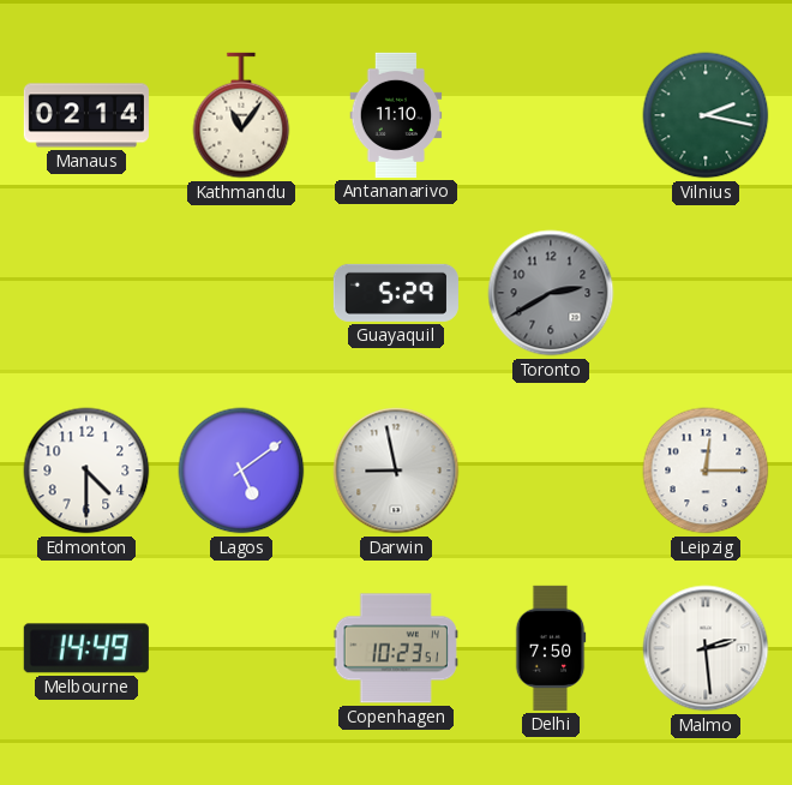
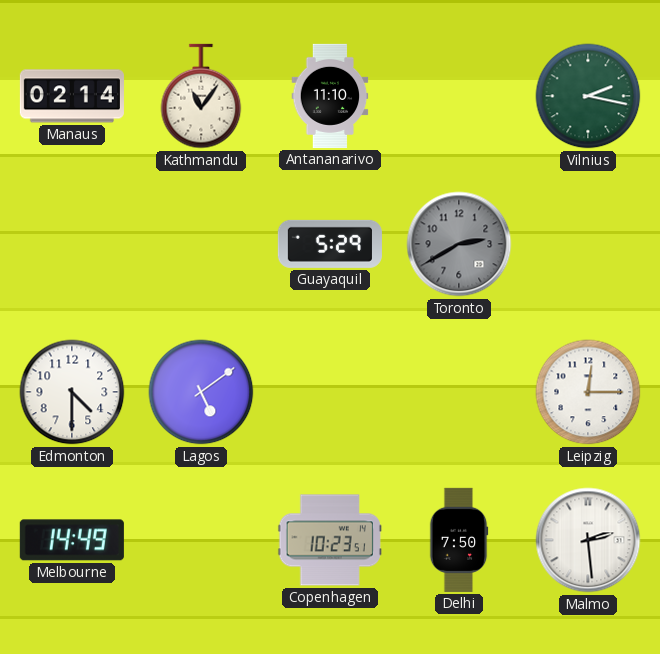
Darwin: 8:58 -> none (396, 471)
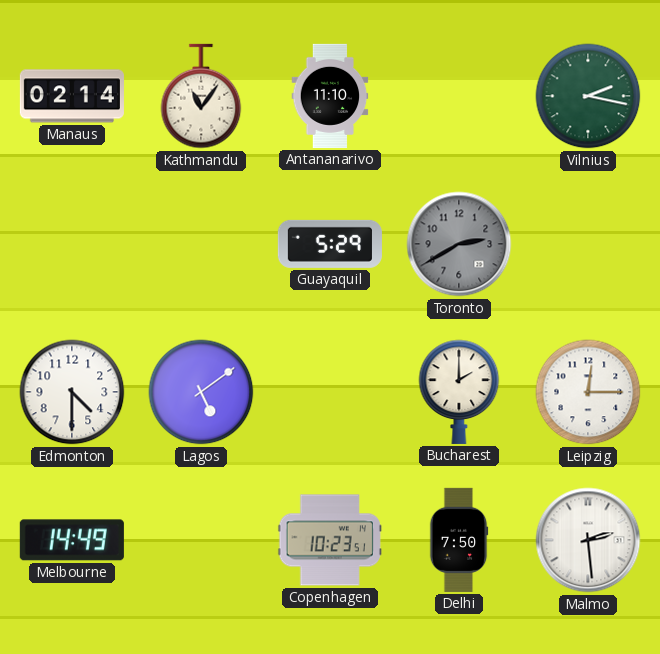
Bucharest: none -> 2:00 (459, 392)
